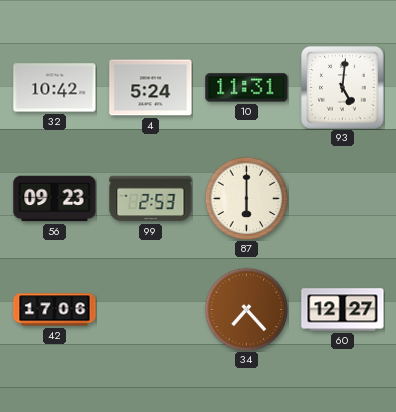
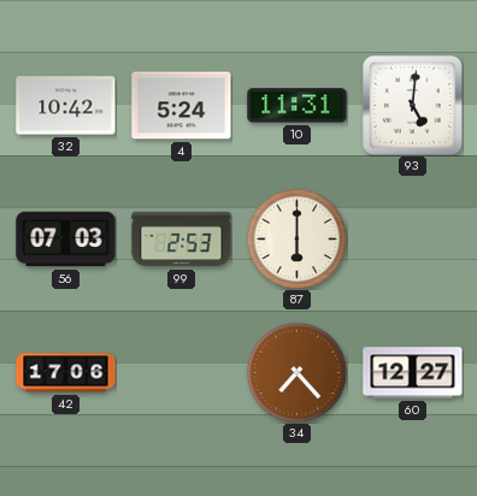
56: 09:23 -> 07:03 (66, 240)
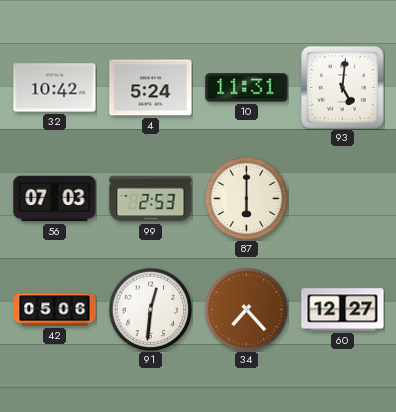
42: 17:06 -> 05:06 (55, 310)
91: none -> 12:31 (150, 309)
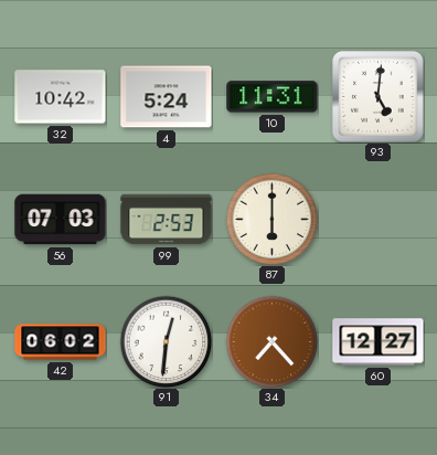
42: 05:06 -> 06:02 (61, 342)
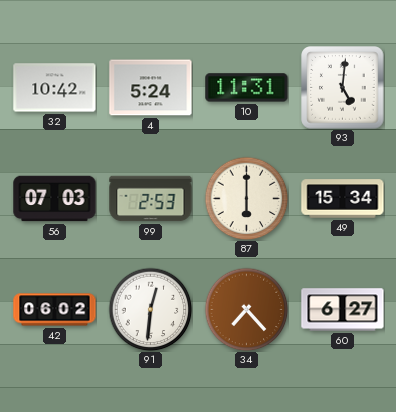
49: none -> 15:34 (343, 199)
60: 12:27 -> 6:27 (343, 310)
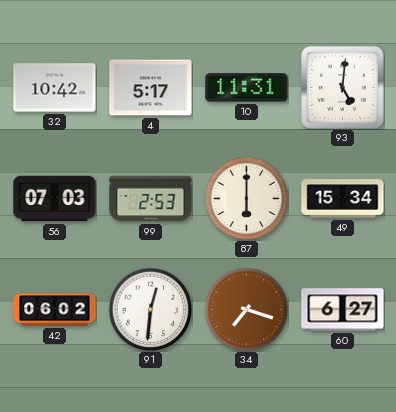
4: 5:24 -> 5:17 (151, 88)
34: 7:23 -> 7:18 (246, 309)
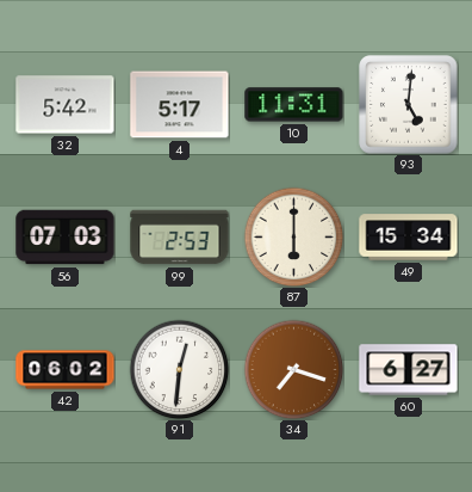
32: 10:42 -> 5:42 (66, 105)
